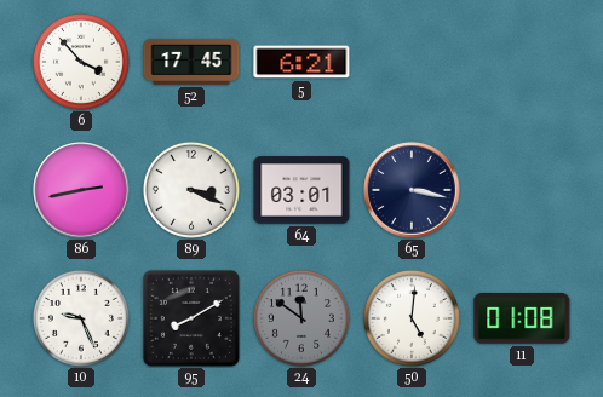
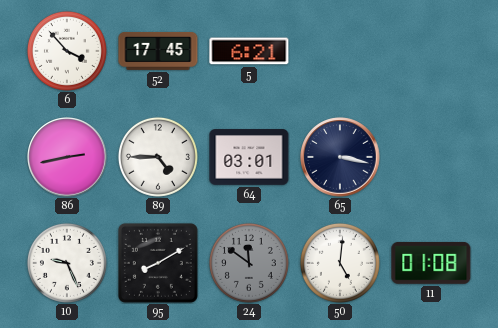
89: 3:19 -> 4:45 (158, 157)
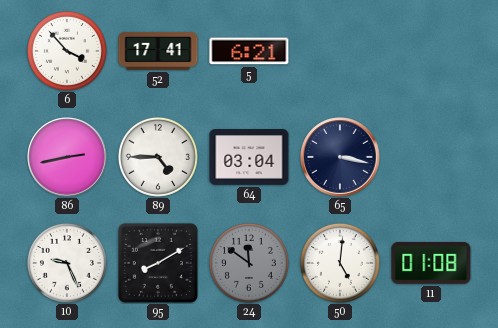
52: 17:45 -> 17:41 (158, 51)
64: 03:01 -> 03:04 (249, 157)
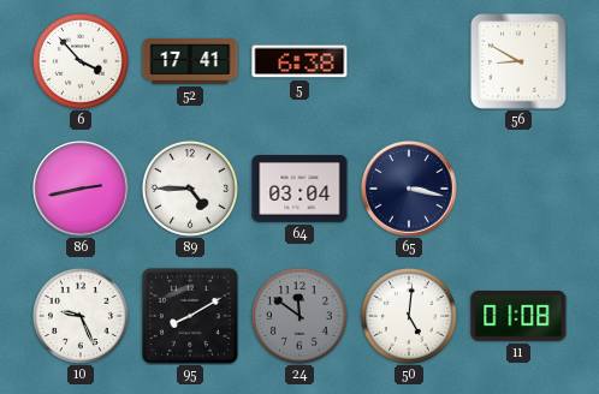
5: 6:21 -> 6:38 (299, 61)
56: none -> 8:50 (520, 62)
